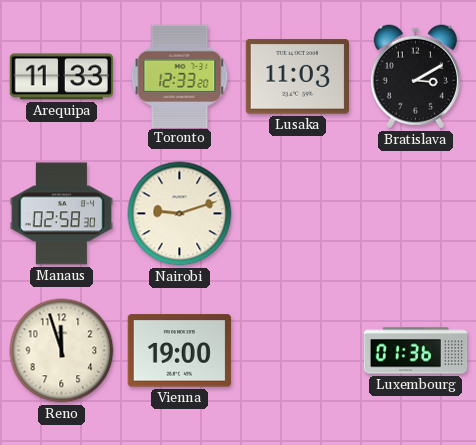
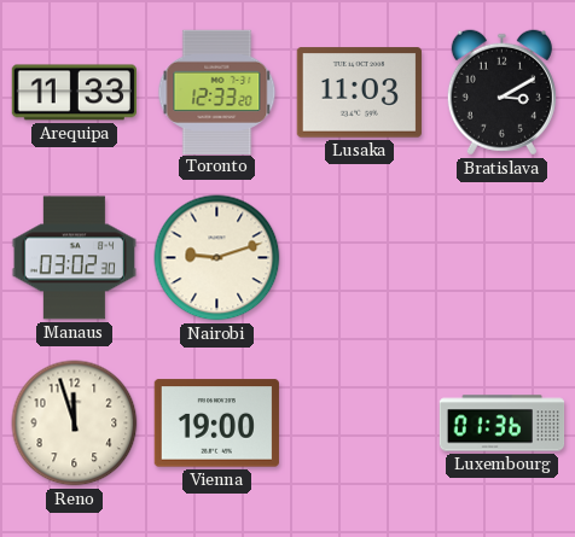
Manaus: 02:58 -> 03:02 (74, 258)
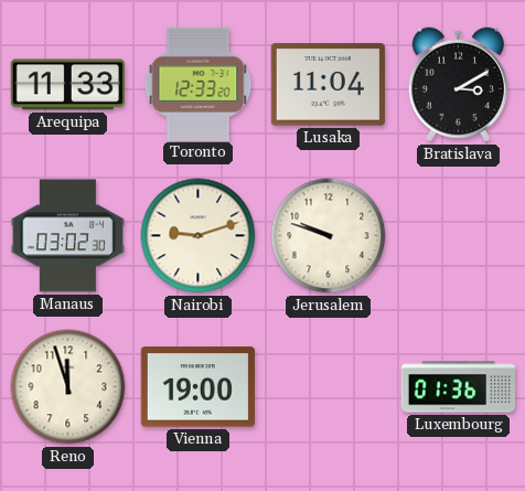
Lusaka: 11:03 -> 11:04 (328, 85)
Jerusalem: none -> 9:48 (329, 236)
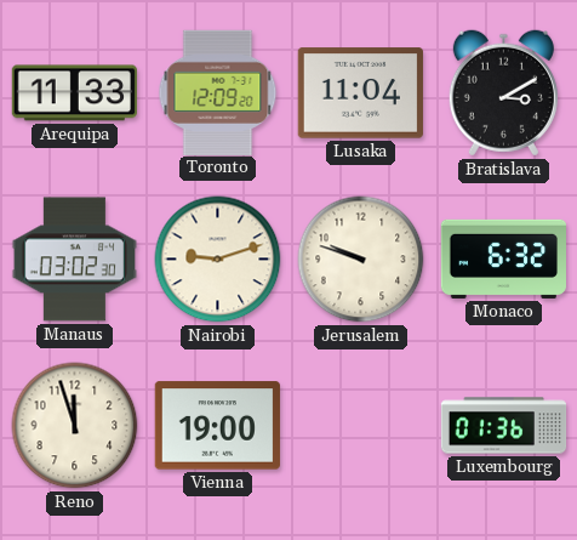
Toronto: 12:33 -> 12:09 (218, 92)
Monaco: none -> 6:32 (503, 258)
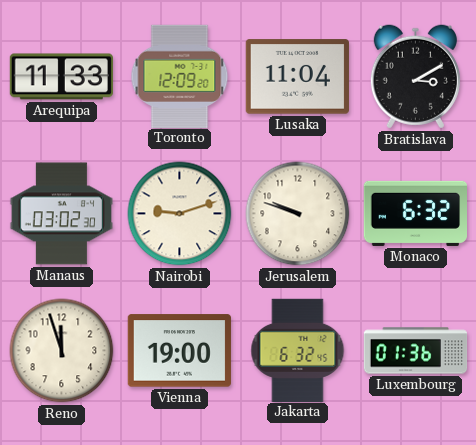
Jakarta: none -> 6:32 (298, 350)
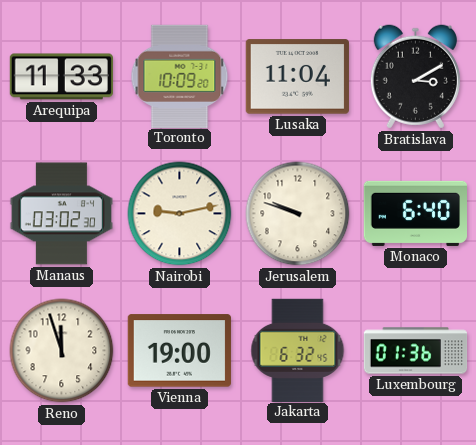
Toronto: 12:09 -> 10:09 (180, 76)
Nairobi: 9:12 -> 9:13 (180, 214)
Monaco: 6:32 -> 6:40 (415, 213)
